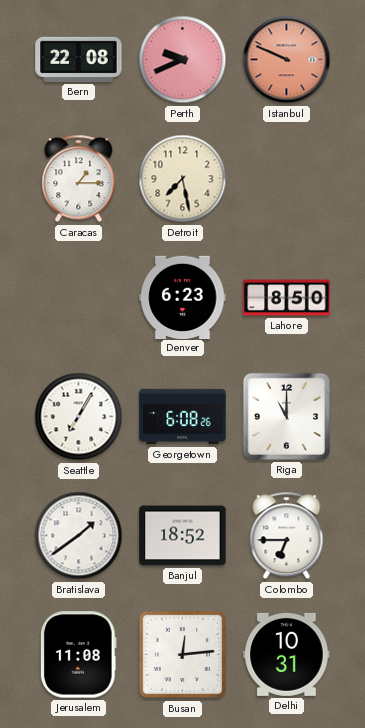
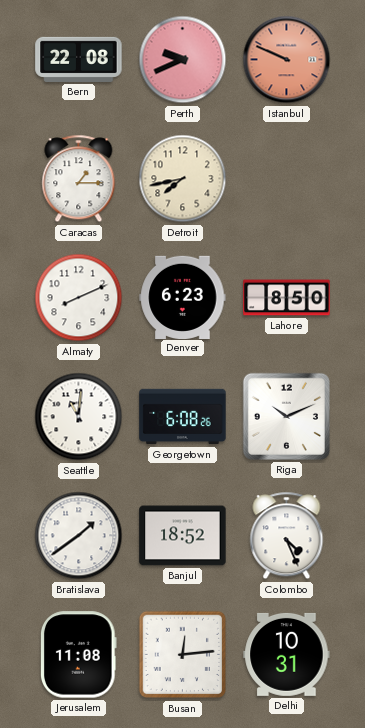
Detroit: 7:28 -> 7:43 (183, 179)
Almaty: none -> 8:11 (79, 298)
Seattle: 7:05 -> 11:01 (79, 417)
Riga: 11:00 -> 10:11 (286, 416)
Colombo: 6:45 -> 4:26 (287, 536)
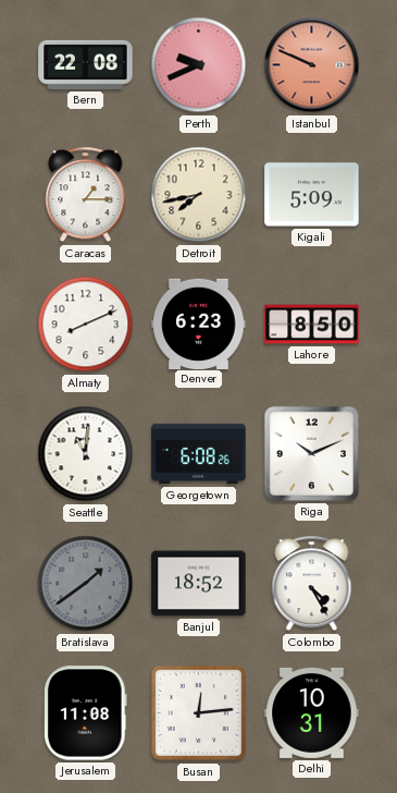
Kigali: none -> 5:09 (312, 195)
Bratislava dial: white -> grey (86, 584)
Colombo: 4:26 -> 4:25 (312, 584)
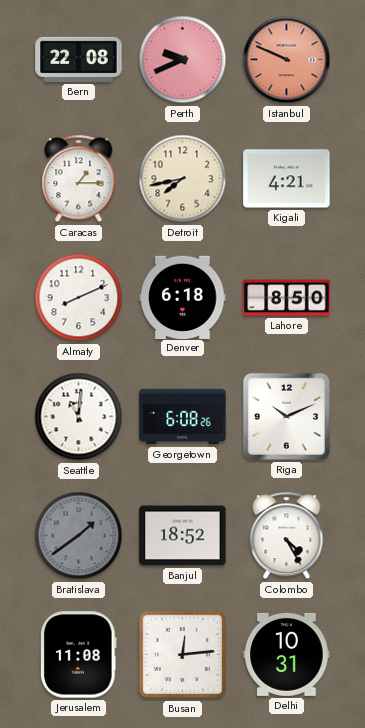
Kigali: 5:09 -> 4:21 (287, 179)
Denver: 6:23 -> 6:18 (183, 297)
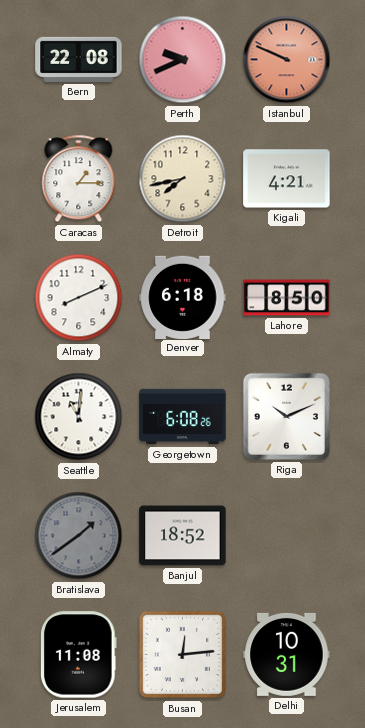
Colombo: 4:25 -> none (287, 536)
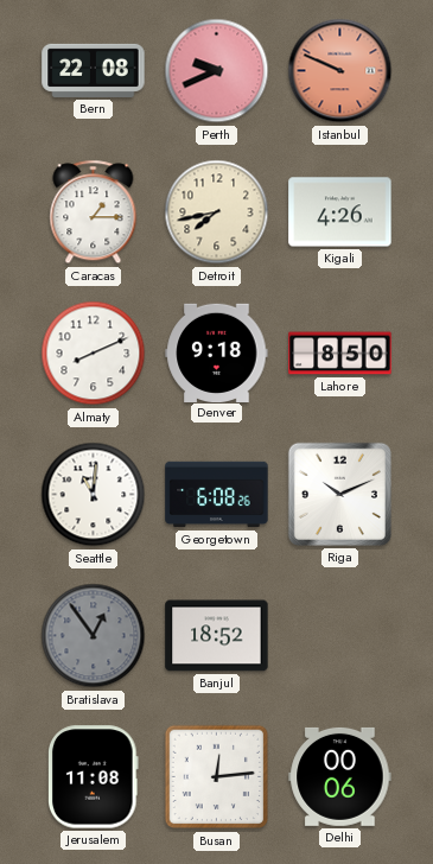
Kigali: 4:21 -> 4:26 (340, 212)
Denver: 6:18 -> 9:18 (217, 352)
Bratislava: 1:39 -> 12:54 (94, 636)
Delhi: 10:31 -> 00:06 (340, 776)
